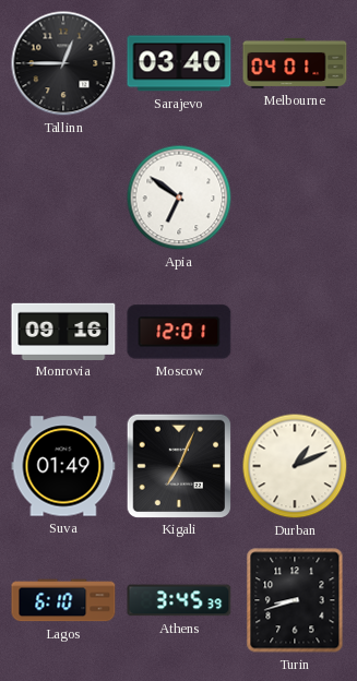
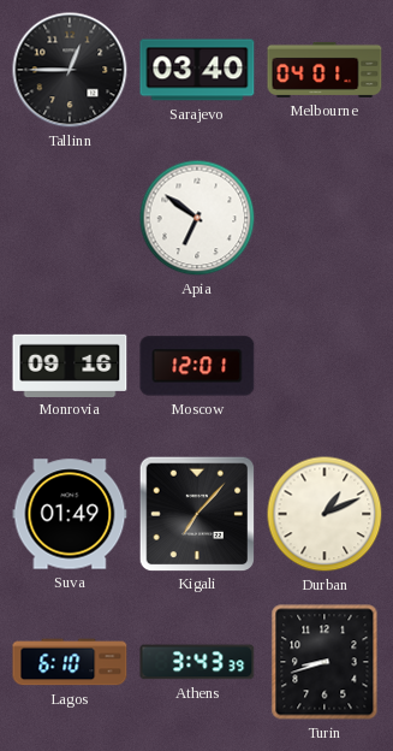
Kigali: 7:04 -> 7:07 (196, 513)
Athens: 3:45 -> 3:43 (197, 662)
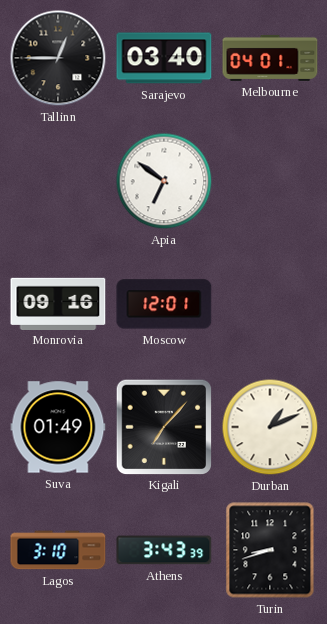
Lagos: 6:10 -> 3:10 (58, 550)
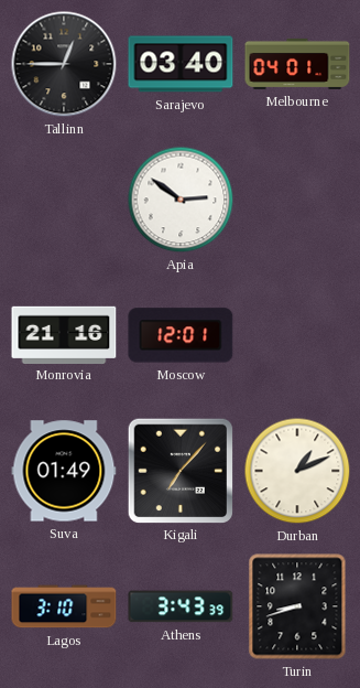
Apia: 6:51 -> 2:51 (181, 200)
Monrovia: 09:16 -> 21:16 (64, 334)
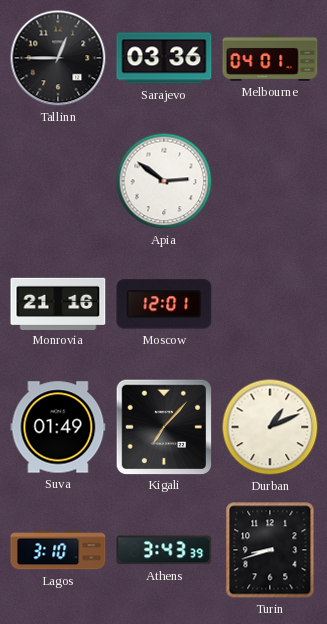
Sarajevo: 03:40 -> 03:36 (164, 58)
